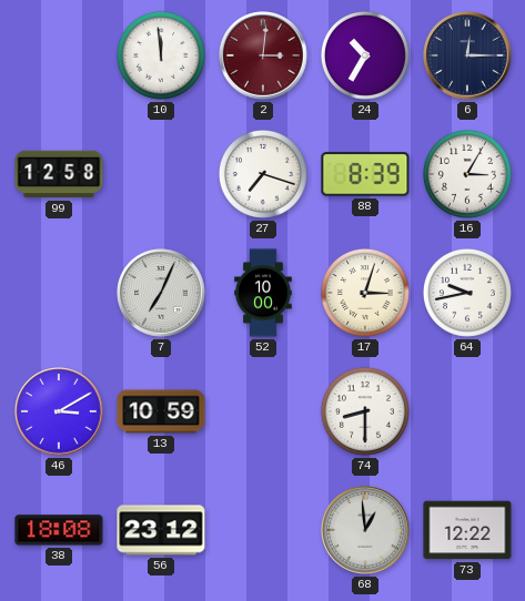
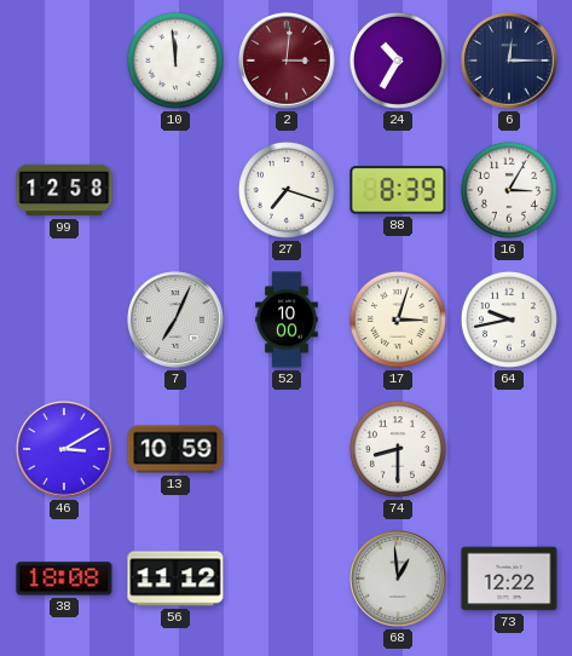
56: 23:12 -> 11:12 (175, 579)
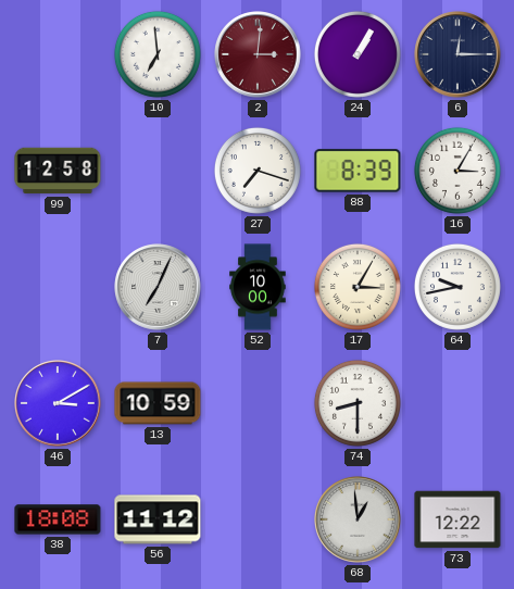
10: 11:59 -> 6:59 (158, 54)
24: 10:35 -> 1:05 (358, 54)
17: 3:03 -> 3:05 (358, 287)
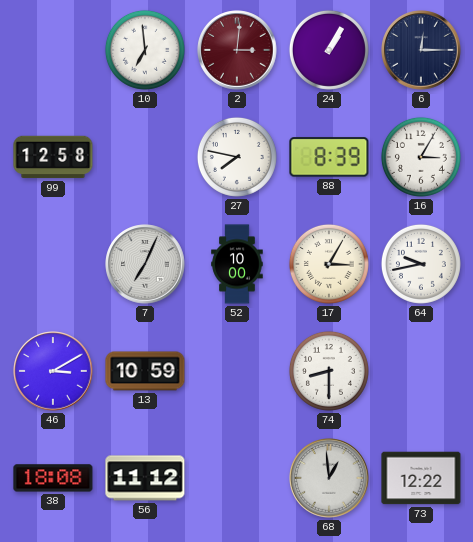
27: 7:18 -> 7:47 (237, 157)
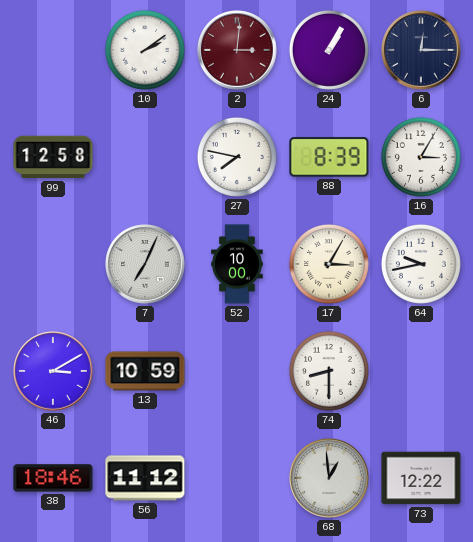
10: 6:59 -> 2:09 (145, 50)
38: 18:08 -> 18:46 (53, 478)
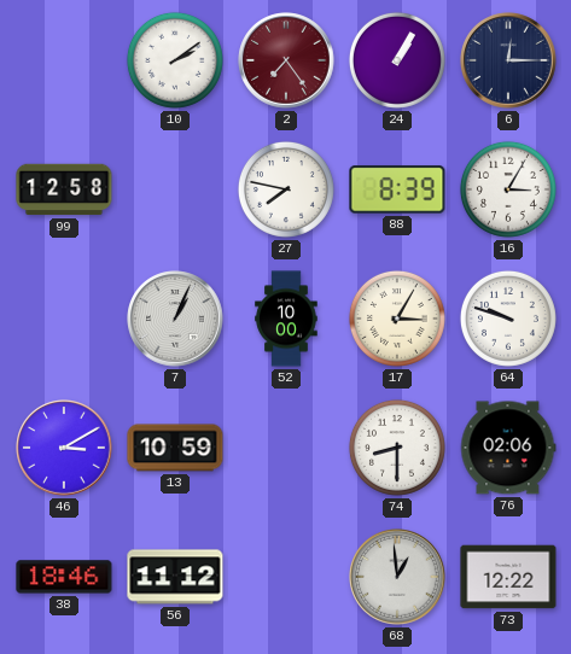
2: 3:01 -> 7:24 (286, 60)
7: 7:04 -> 1:04 (175, 319)
64: 9:43 -> 9:48 (508, 319)
76: none -> 02:06 (508, 448)
